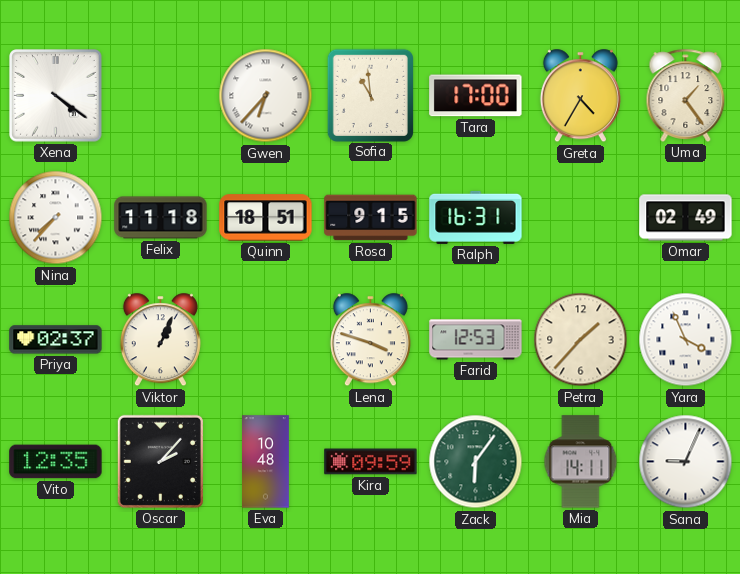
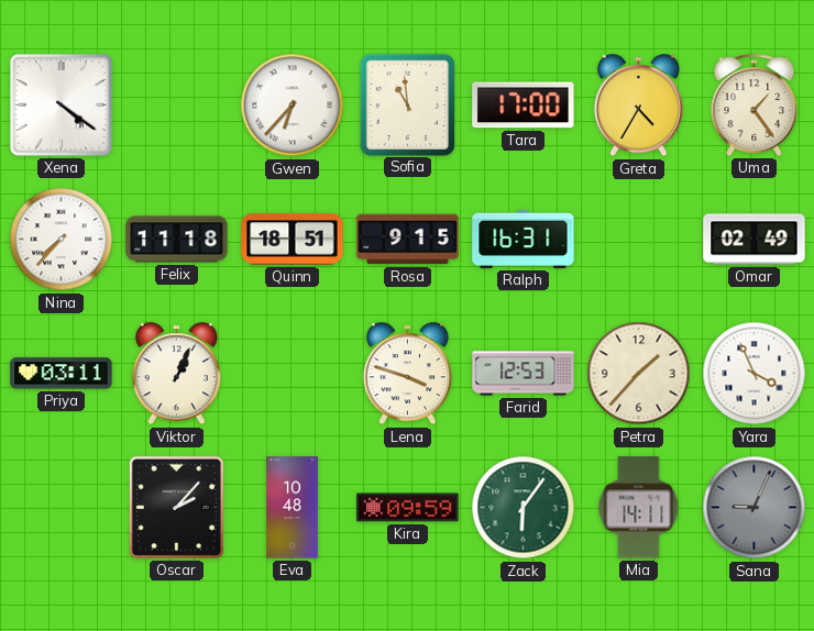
Priya: 02:37 -> 03:11 (62, 374)
Vito: 12:35 -> none (56, 462)
Sana dial: white -> grey (755, 508)
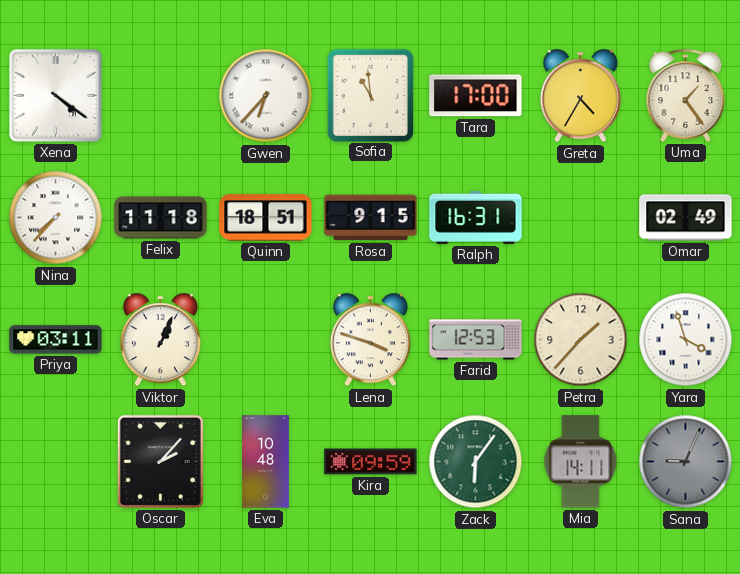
Yara: 3:56 -> 3:57 (686, 340)
